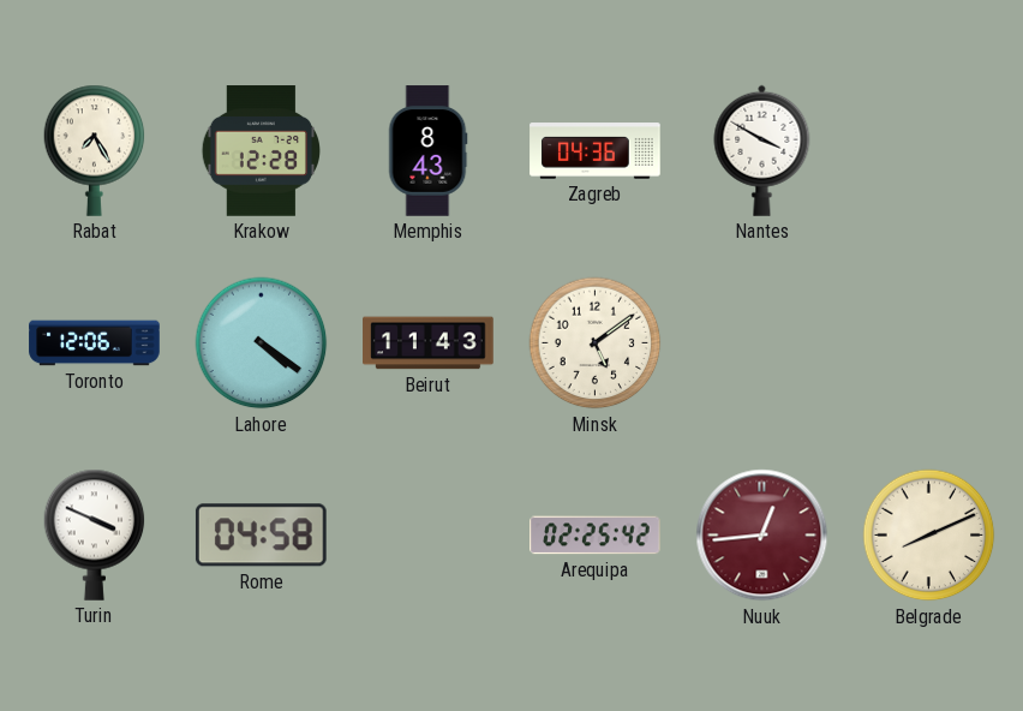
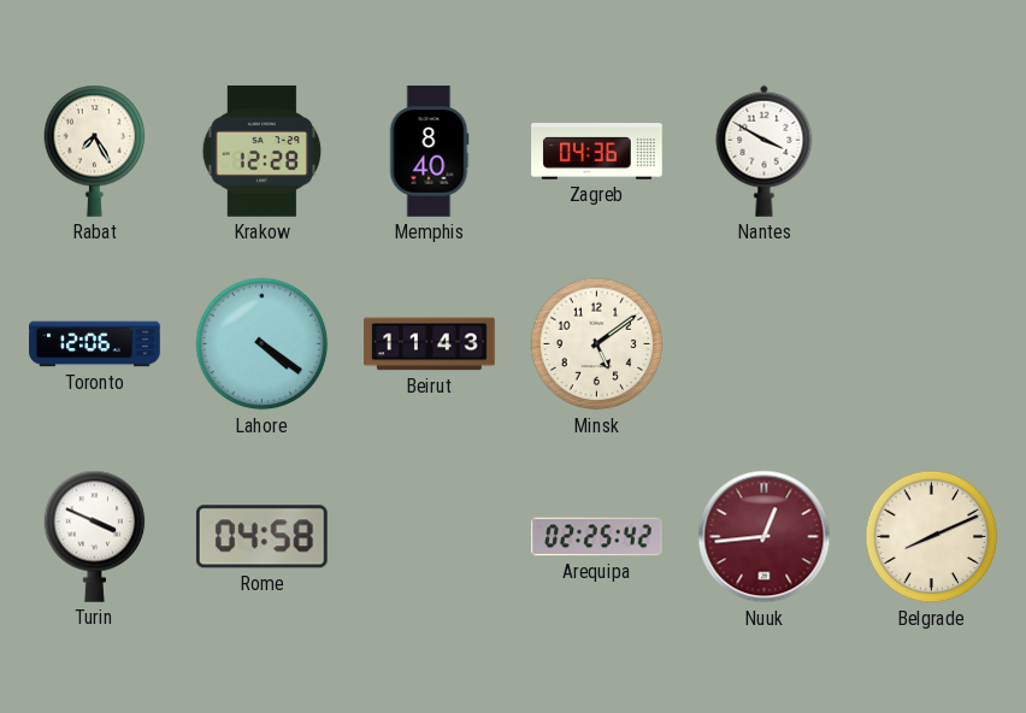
Memphis: 8:43 -> 8:40 (429, 152)
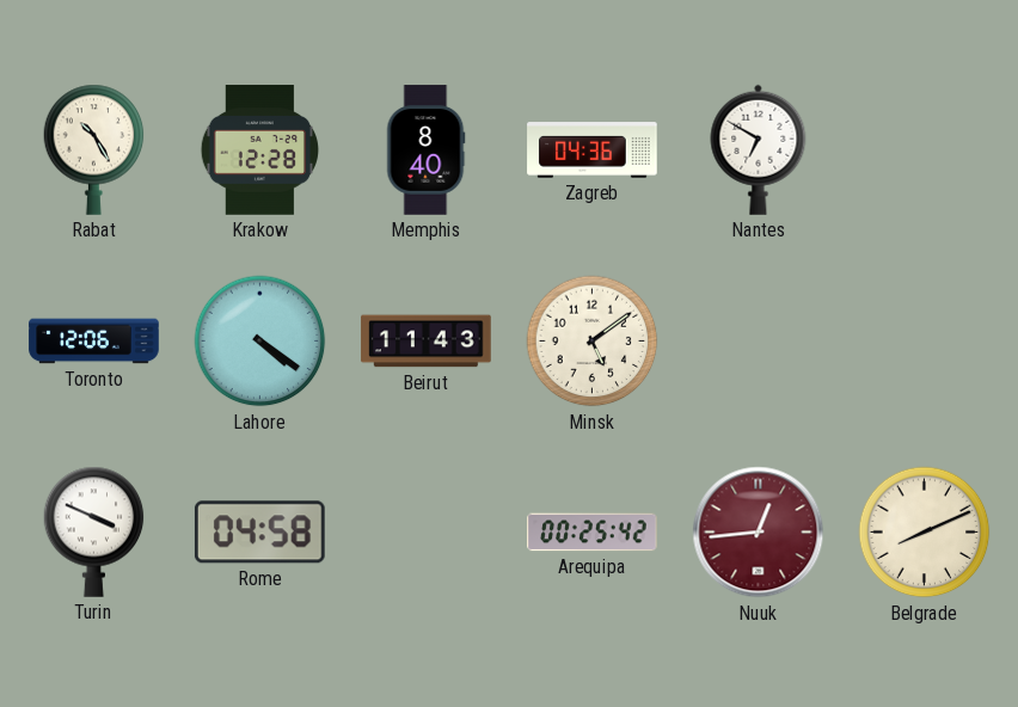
Rabat: 7:25 -> 10:25 (94, 149)
Nantes: 3:50 -> 6:50 (759, 149)
Arequipa: 02:25 -> 00:25 (593, 533)
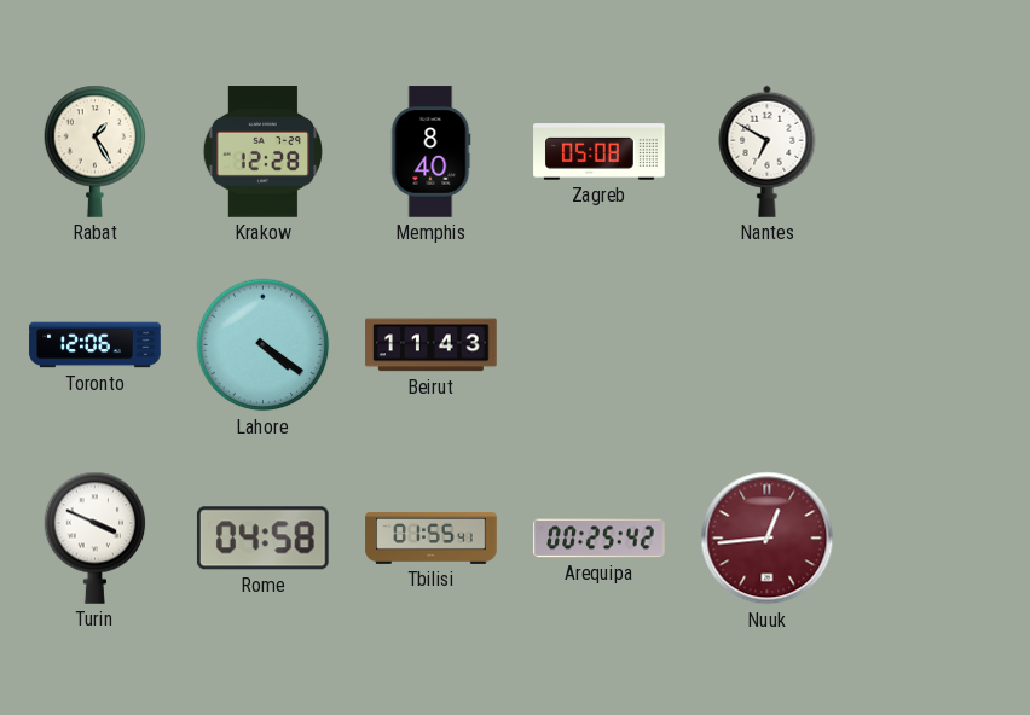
Rabat: 10:25 -> 1:25 (96, 151)
Zagreb: 04:36 -> 05:08 (600, 152)
Minsk: 5:09 -> none (593, 342)
Tbilisi: none -> 01:55 (432, 537)
Belgrade: 8:11 -> none (925, 533)
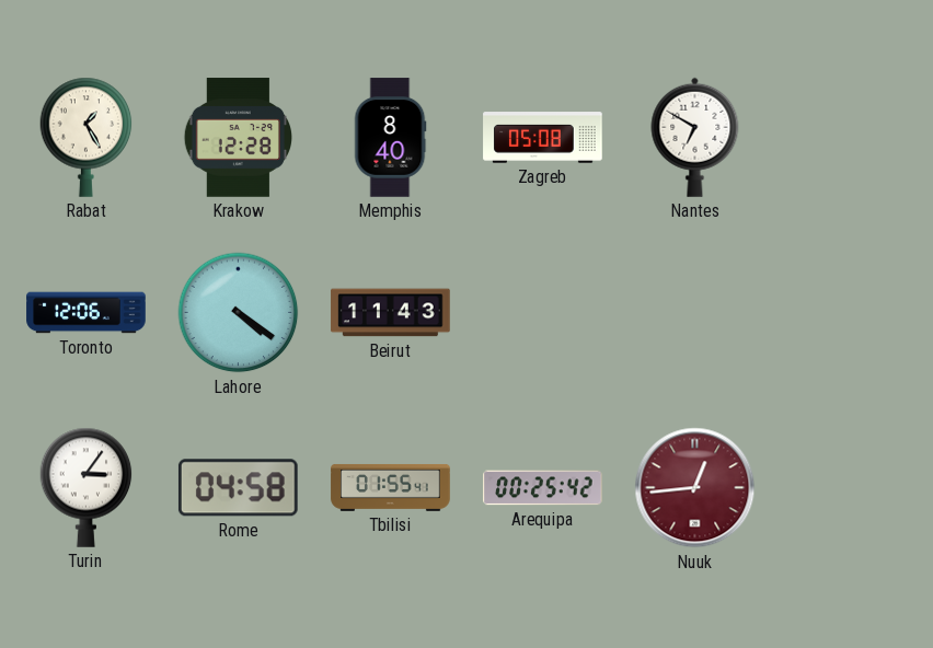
Turin: 3:49 -> 3:06 (87, 487)
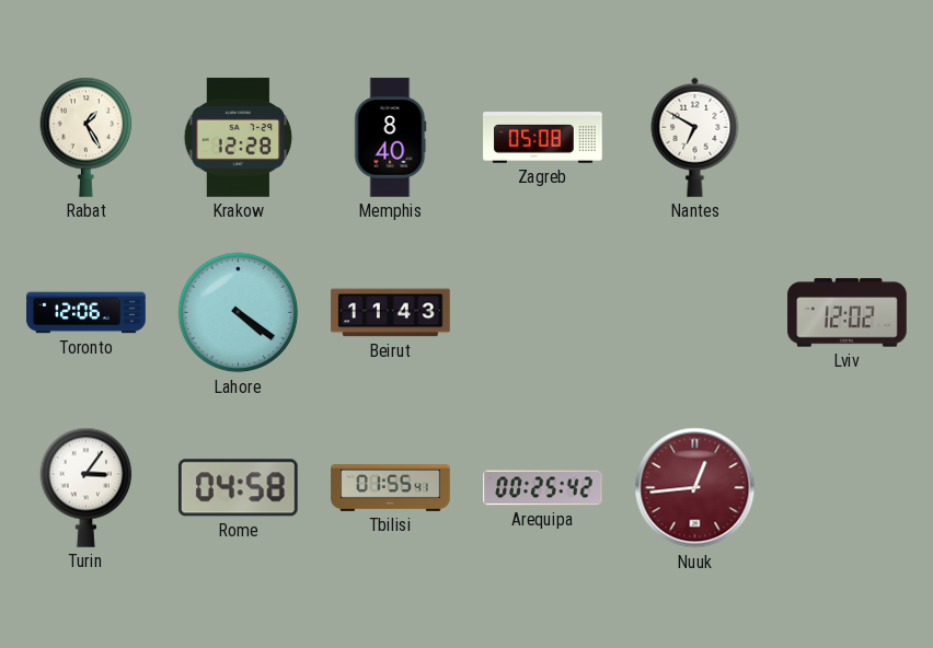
Lviv: none -> 12:02 (848, 313)
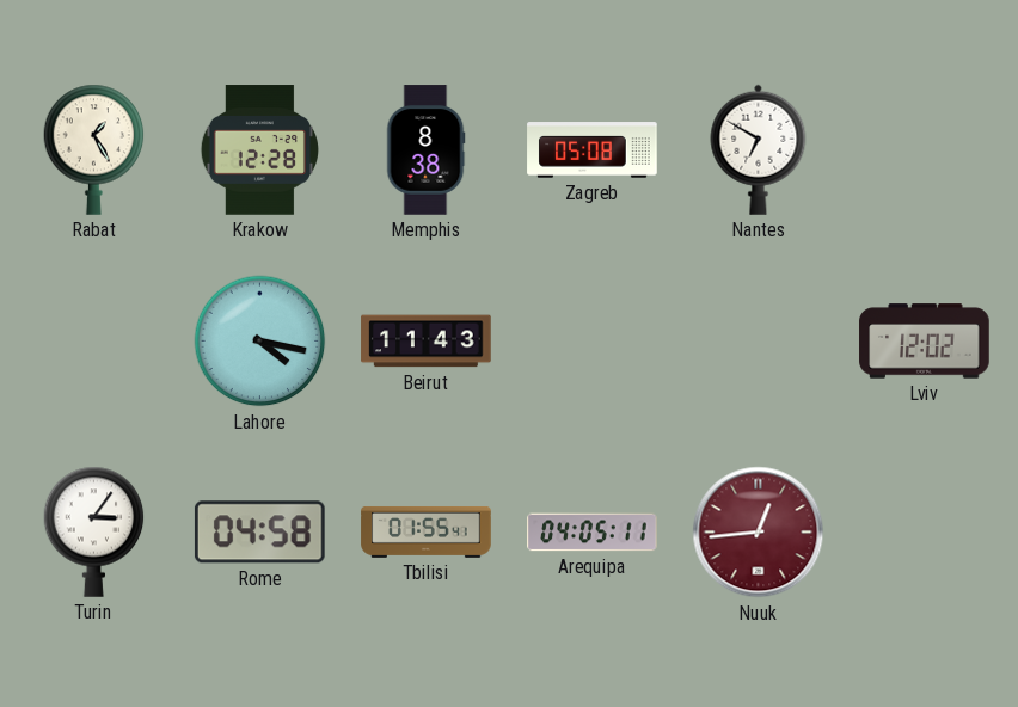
Memphis: 8:40 -> 8:38 (425, 150)
Toronto: 12:06 -> none (87, 313)
Lahore: 4:21 -> 4:17 (260, 342)
Arequipa: 00:25 -> 04:05 (593, 533)
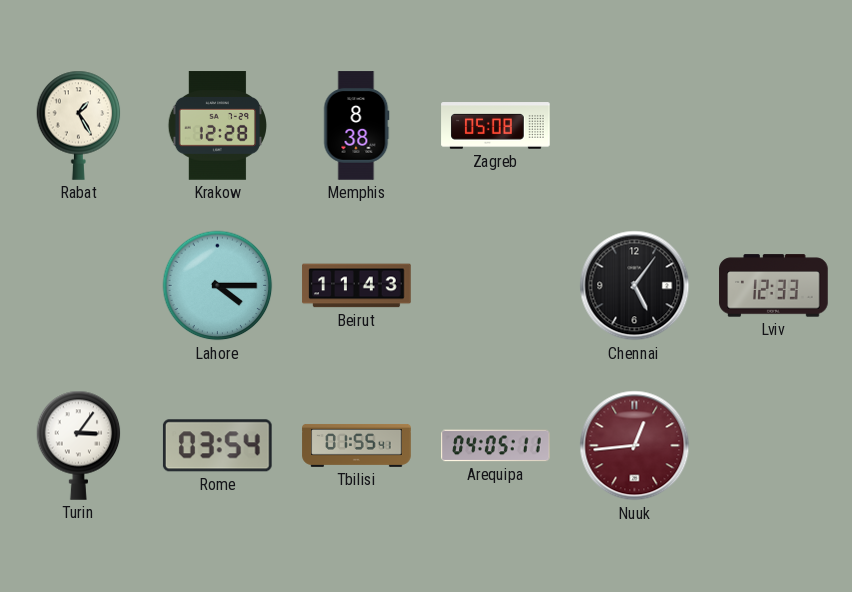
Nantes: 6:50 -> none (759, 149)
Lahore: 4:17 -> 4:15 (218, 286)
Chennai: none -> 5:06 (635, 286)
Lviv: 12:02 -> 12:33 (774, 286)
Rome: 04:58 -> 03:54 (217, 446)
